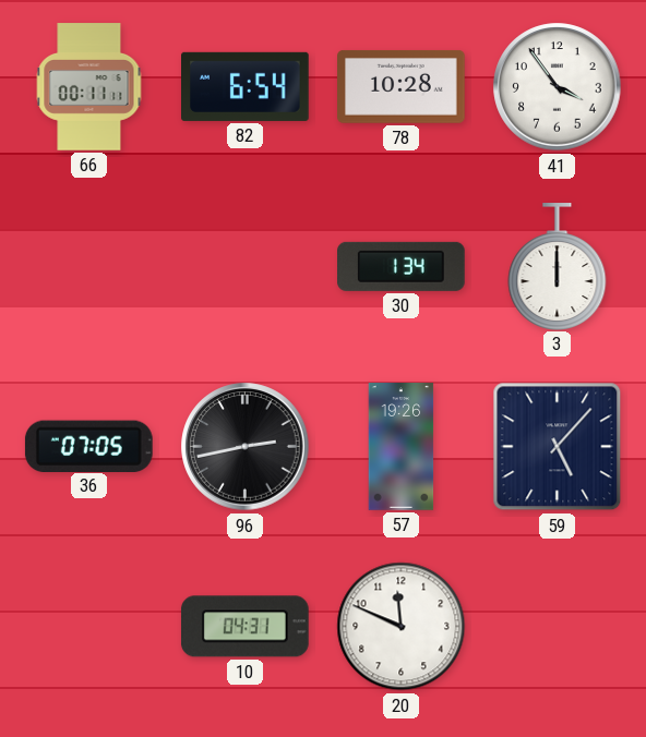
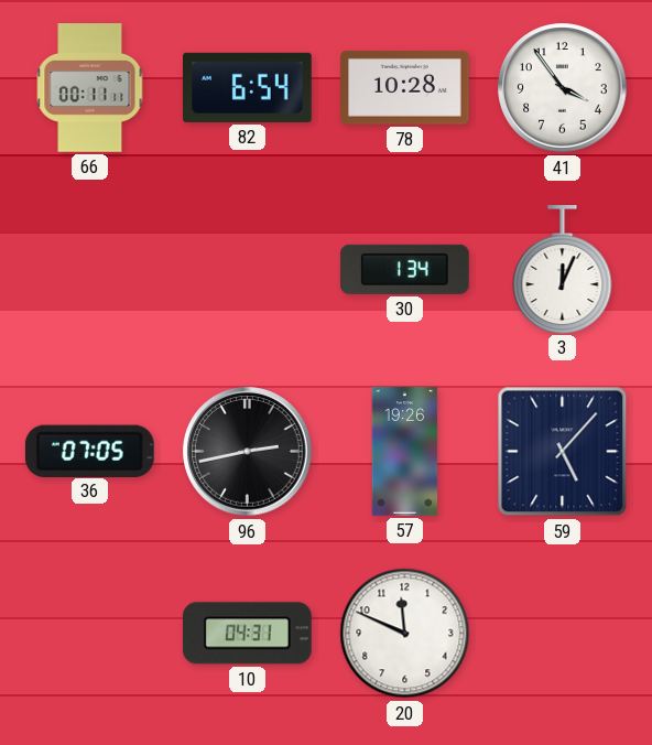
3: 12:00 -> 12:04 (563, 269)
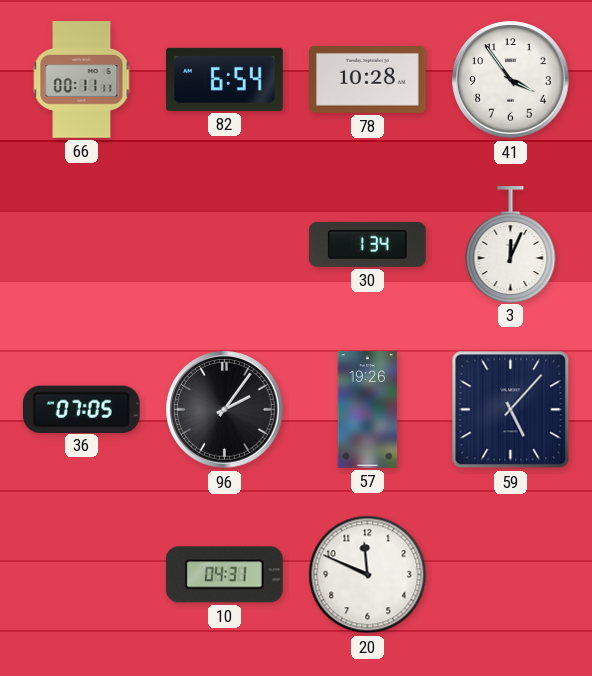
96: 2:43 -> 2:06 (225, 410)
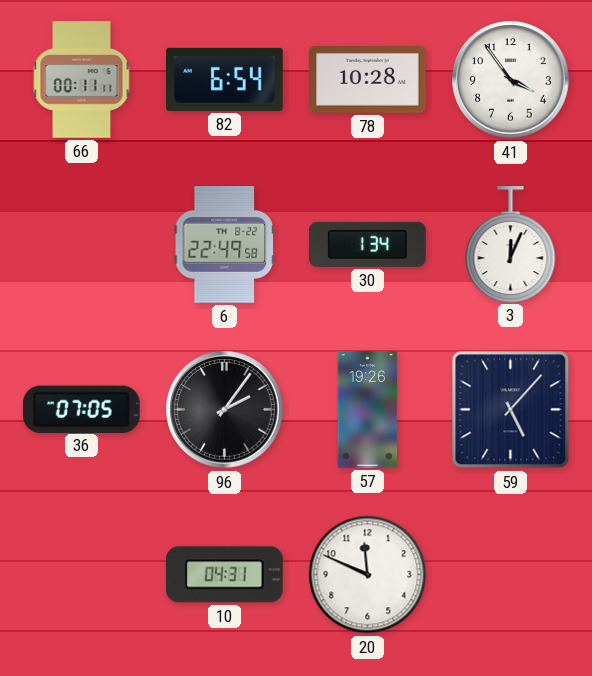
6: none -> 22:49 (224, 245)
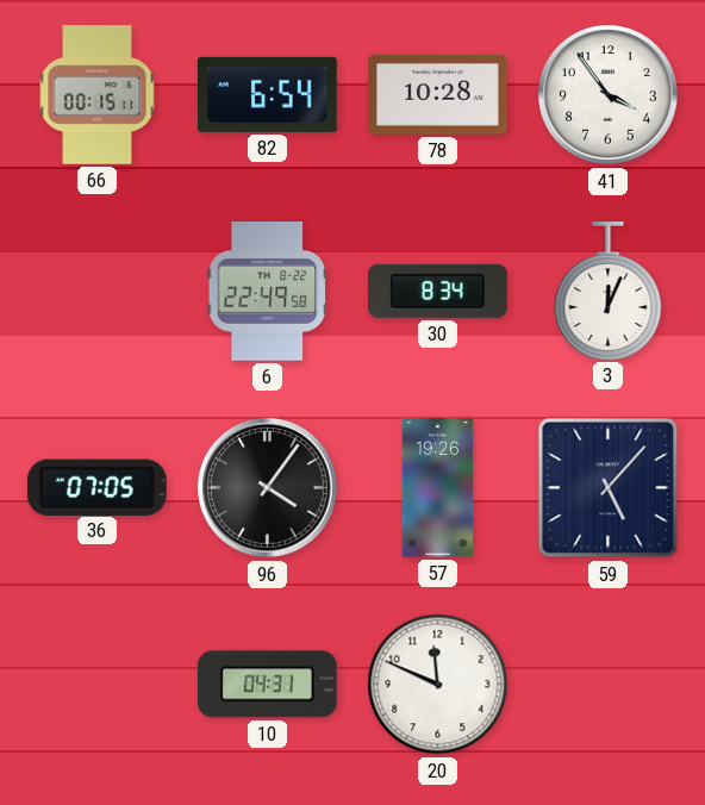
66: 00:11 -> 00:15 (98, 95)
30: 1:34 -> 8:34 (438, 291)
96: 2:06 -> 4:06 (268, 488)
